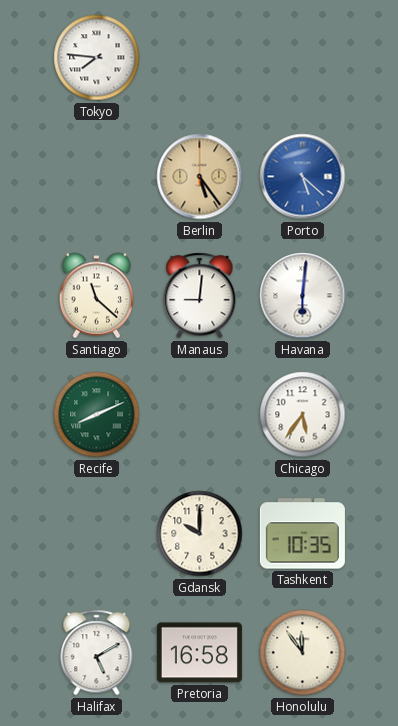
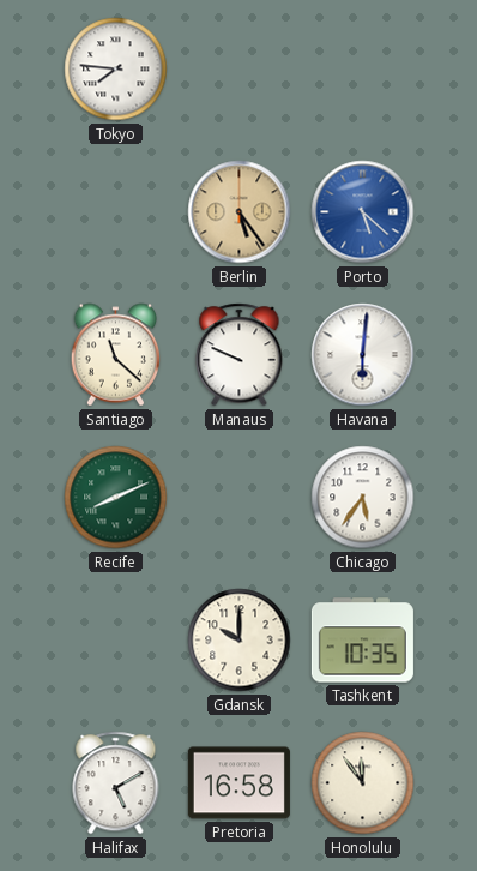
Manaus: 9:01 -> 9:49 (240, 355)
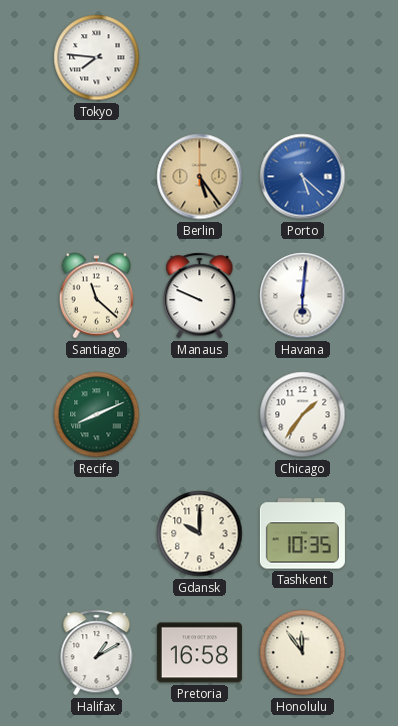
Chicago: 5:36 -> 1:36 (303, 415)
Halifax: 5:10 -> 1:10 (97, 653)
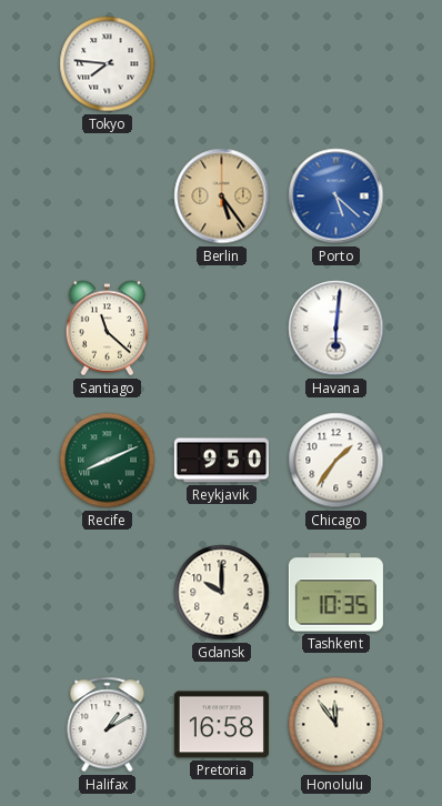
Manaus: 9:49 -> none (200, 296)
Reykjavik: none -> 9:50 (221, 461)
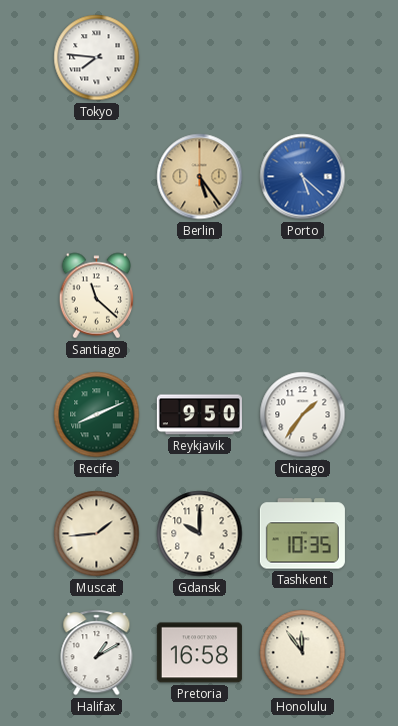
Havana: 6:01 -> none (336, 329)
Muscat: none -> 1:44 (97, 534)
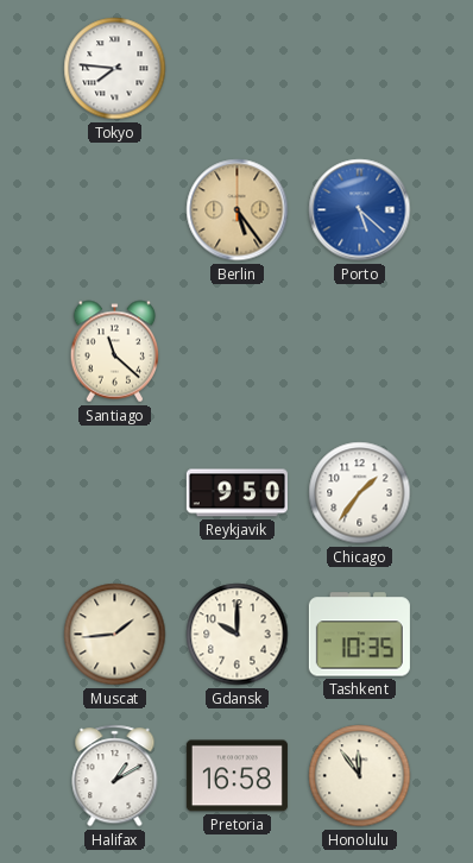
Recife: 8:11 -> none (97, 415)
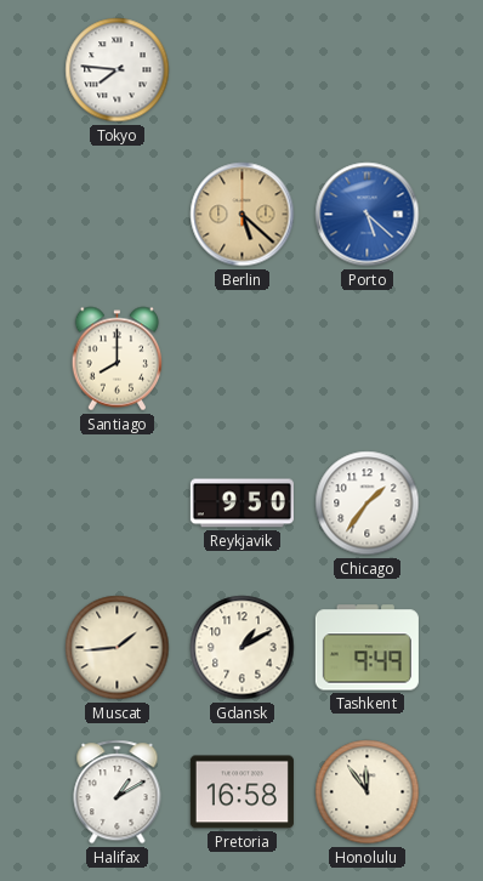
Berlin: 5:24 -> 5:22 (243, 215)
Santiago: 11:22 -> 8:00 (118, 359)
Gdansk: 10:00 -> 1:10 (243, 648)
Tashkent: 10:35 -> 9:49 (366, 648)
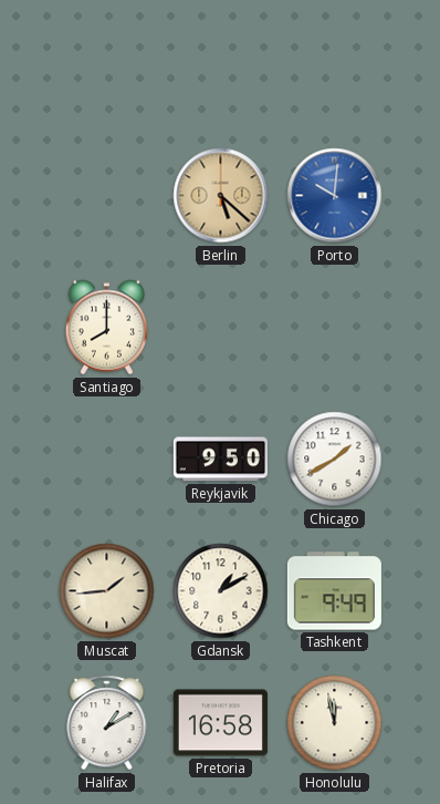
Tokyo: 7:46 -> none (118, 70)
Porto: 5:22 -> 10:01 (335, 196)
Chicago: 1:36 -> 1:40 (335, 460)
Honolulu: 11:54 -> 11:58 (335, 723)
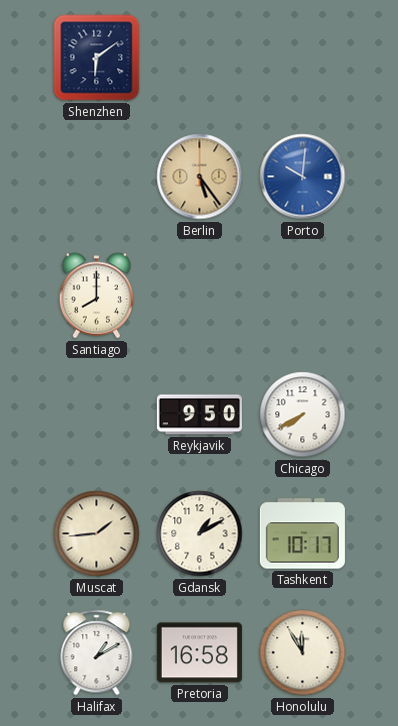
Shenzhen: none -> 6:09 (97, 58)
Berlin: 5:22 -> 5:24 (200, 177)
Chicago: 1:40 -> 7:40 (303, 415)
Tashkent: 9:49 -> 10:17 (302, 534)
Honolulu: 11:58 -> 11:55 (303, 653)
